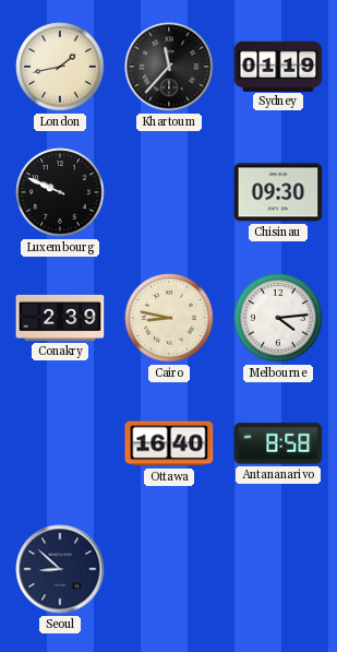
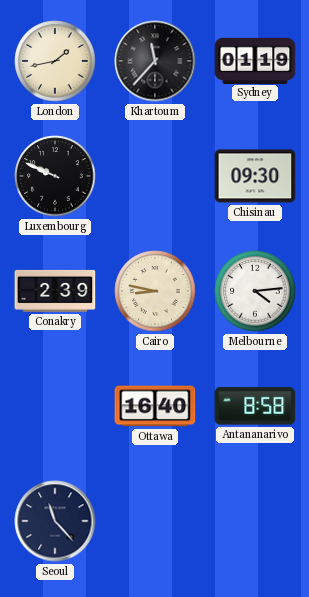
Seoul: 8:52 -> 11:23 (55, 521)
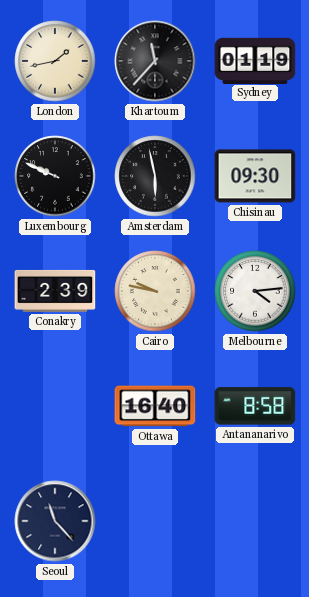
Amsterdam: none -> 5:58 (155, 176)
Cairo: 8:47 -> 9:47 (155, 291)
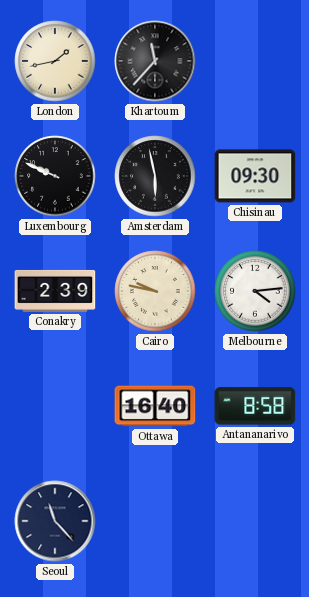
Sydney: 01:19 -> none (255, 60)
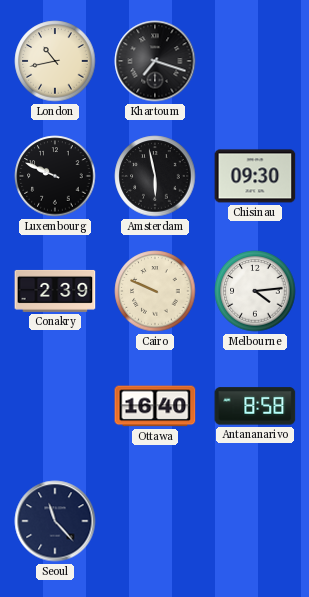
London: 1:43 -> 10:43 (55, 61)
Khartoum: 11:37 -> 7:18 (155, 61)
Cairo: 9:47 -> 9:49 (155, 291)
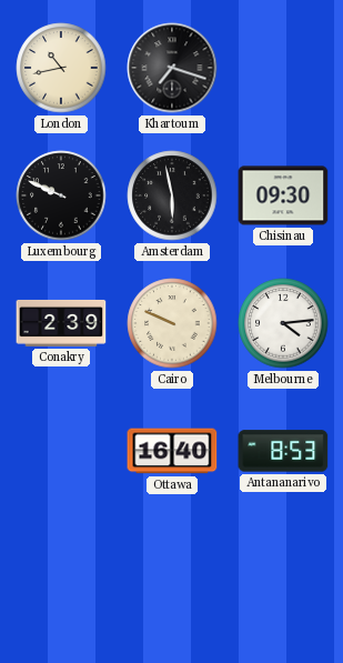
Antananarivo: 8:58 -> 8:53 (283, 451)
Seoul: 11:23 -> none (55, 521)
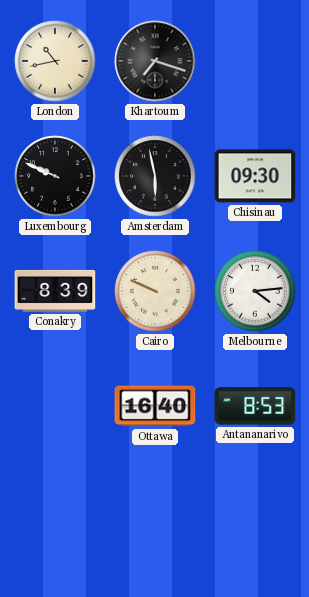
Conakry: 2:39 -> 8:39 (55, 291)
